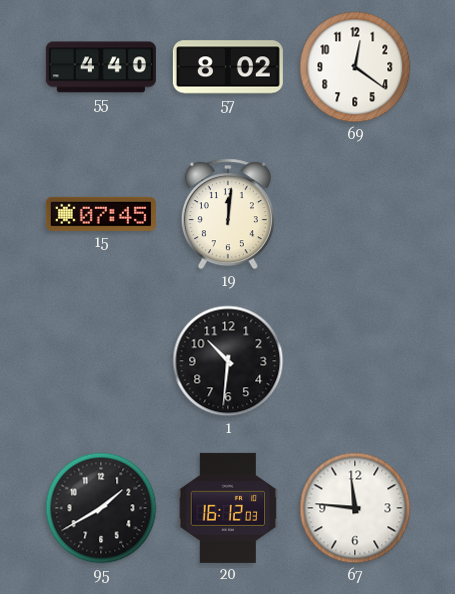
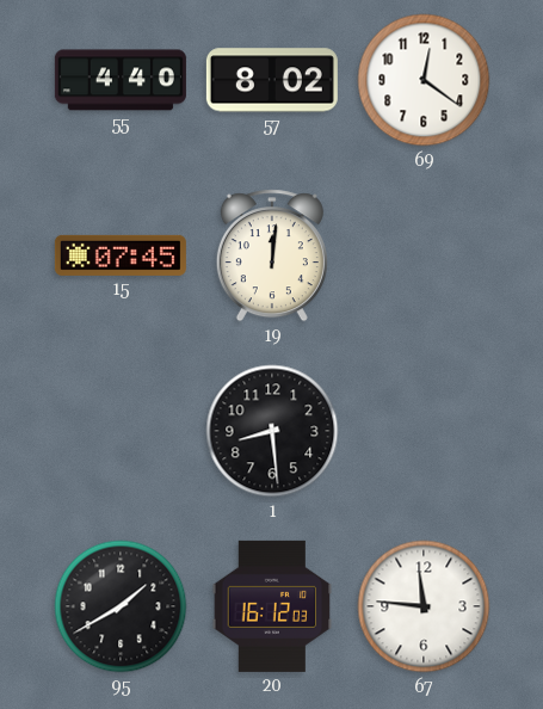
1: 10:31 -> 8:29 (272, 431)
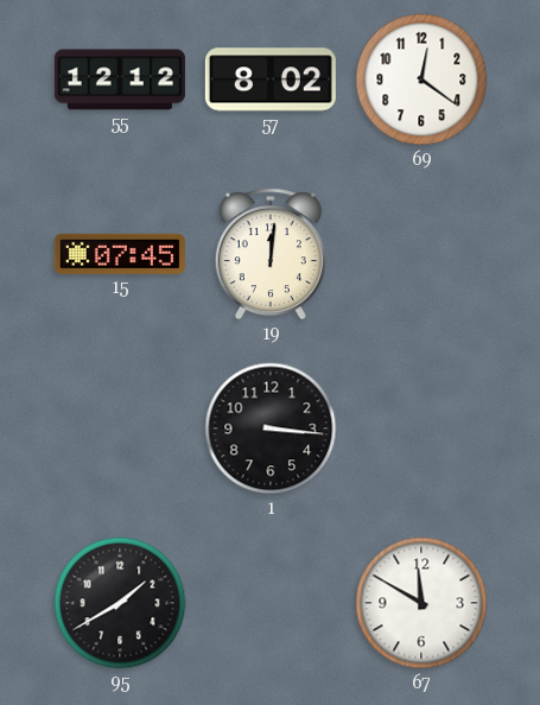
55: 4:40 -> 12:12 (120, 80)
1: 8:29 -> 3:16 (271, 428)
20: 16:12 -> none (272, 606)
67: 11:46 -> 11:50 (421, 603)
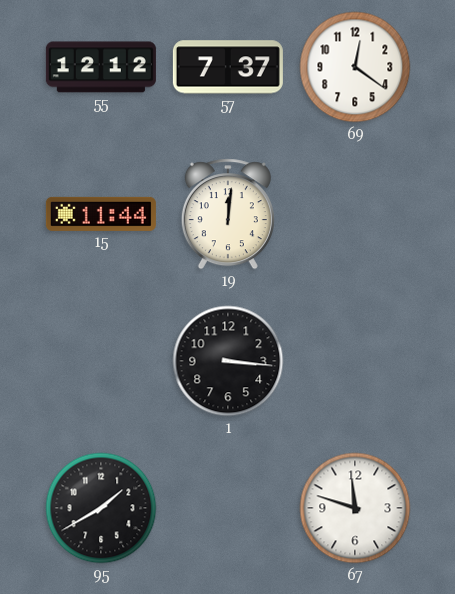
57: 8:02 -> 7:37 (228, 67)
15: 07:45 -> 11:44 (101, 214)
67: 11:50 -> 11:48 (355, 508)
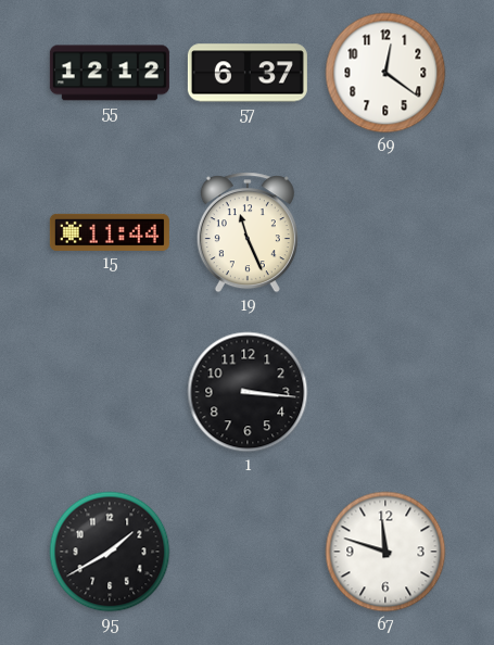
57: 7:37 -> 6:37 (248, 73)
19: 12:01 -> 11:26 (248, 232)
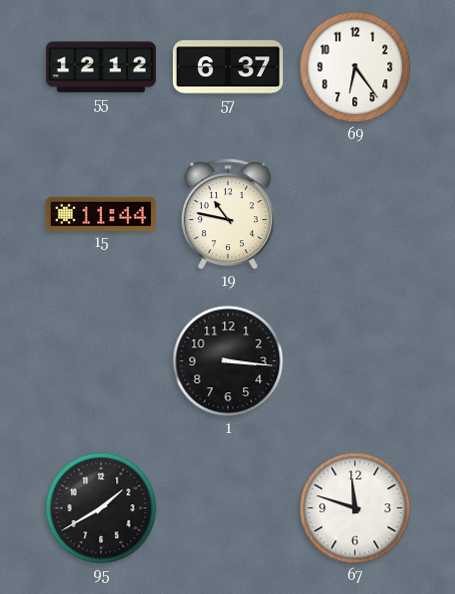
69: 12:21 -> 6:24 (355, 67)
19: 11:26 -> 10:47 (228, 214)
